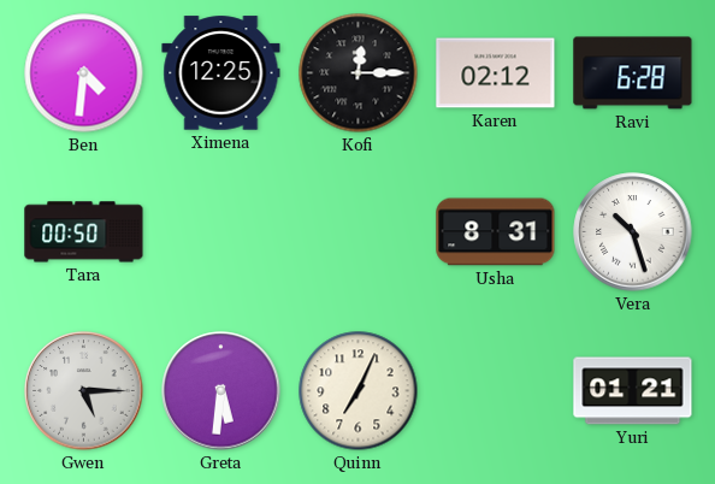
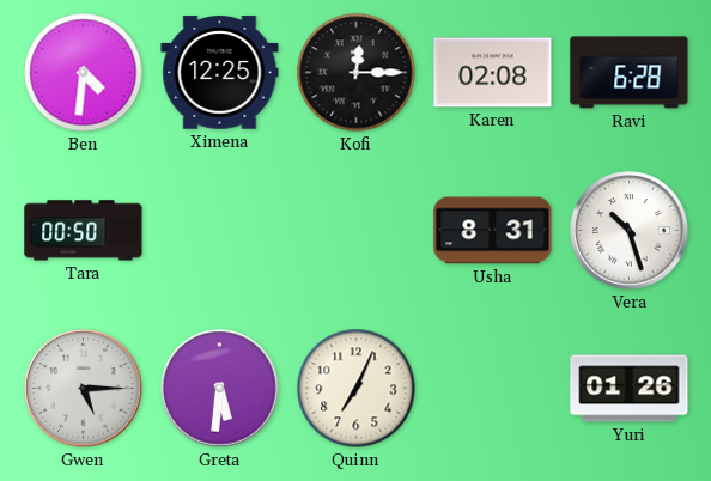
Karen: 02:12 -> 02:08 (493, 73)
Yuri: 01:21 -> 01:26 (630, 389)
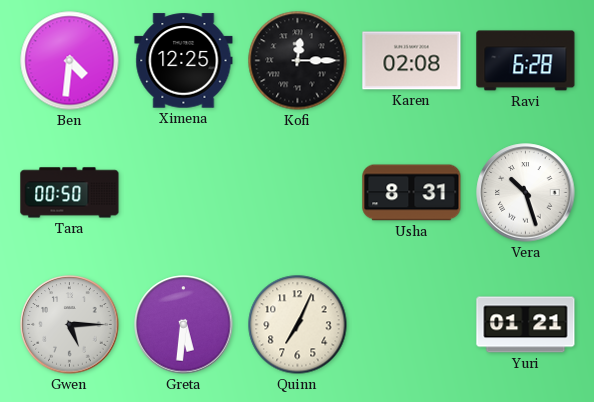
Yuri: 01:26 -> 01:21 (526, 325)
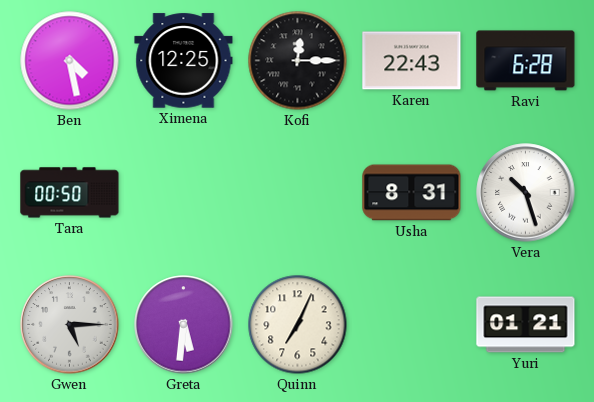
Ben: 4:31 -> 4:28 (70, 61)
Karen: 02:08 -> 22:43 (412, 61)
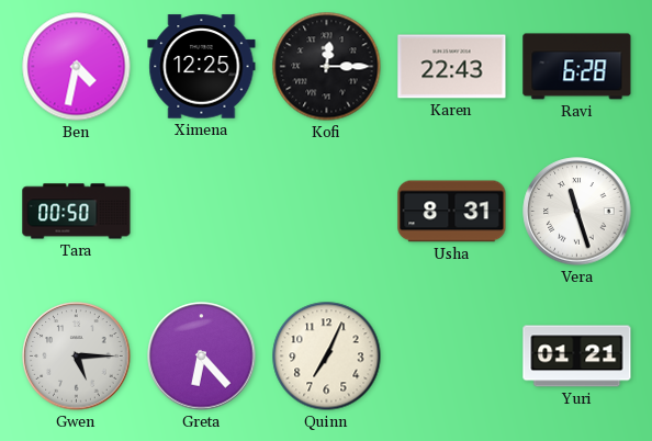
Ben: 4:28 -> 4:32 (77, 67)
Vera: 10:27 -> 11:27 (577, 212)
Greta: 5:31 -> 6:23 (202, 357)
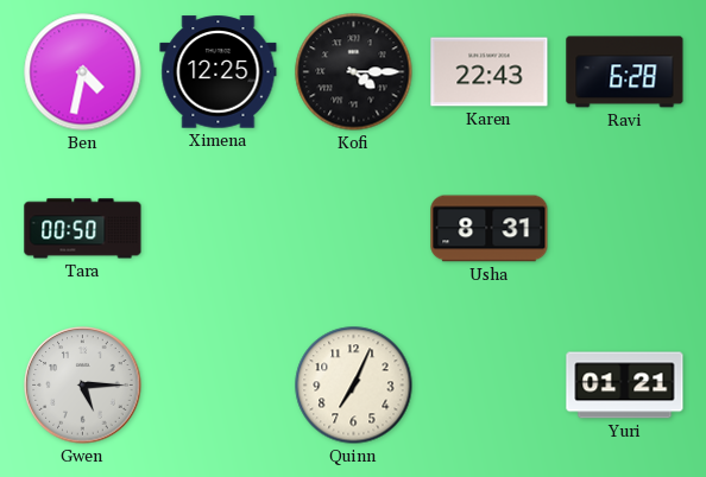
Kofi: 12:15 -> 4:15 (354, 72)
Vera: 11:27 -> none (577, 212)
Greta: 6:23 -> none (202, 357)
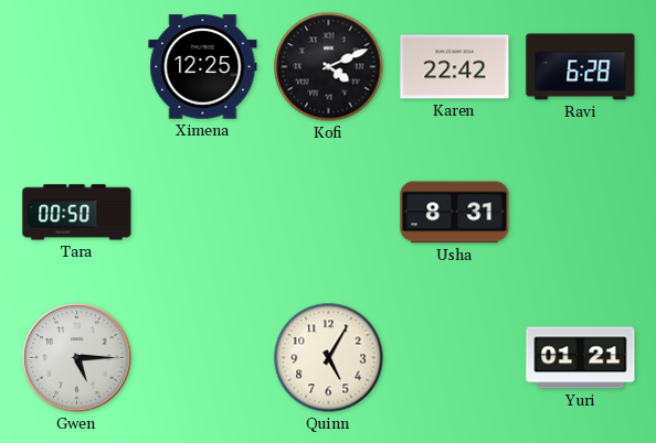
Ben: 4:32 -> none (83, 72)
Kofi: 4:15 -> 4:11 (329, 67)
Karen: 22:43 -> 22:42 (455, 67)
Quinn: 7:04 -> 5:05 (329, 358)
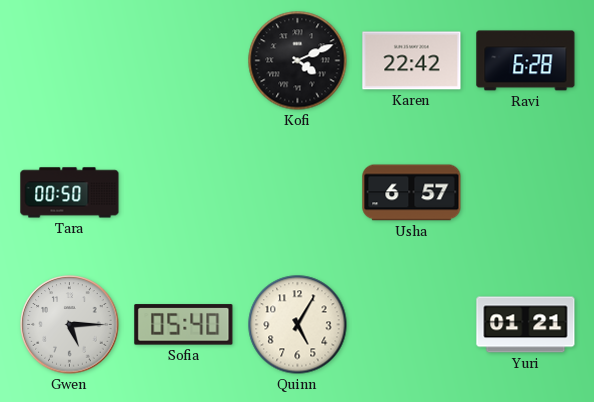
Ximena: 12:25 -> none (203, 67)
Usha: 8:31 -> 6:57 (412, 193)
Sofia: none -> 05:40 (184, 325)
